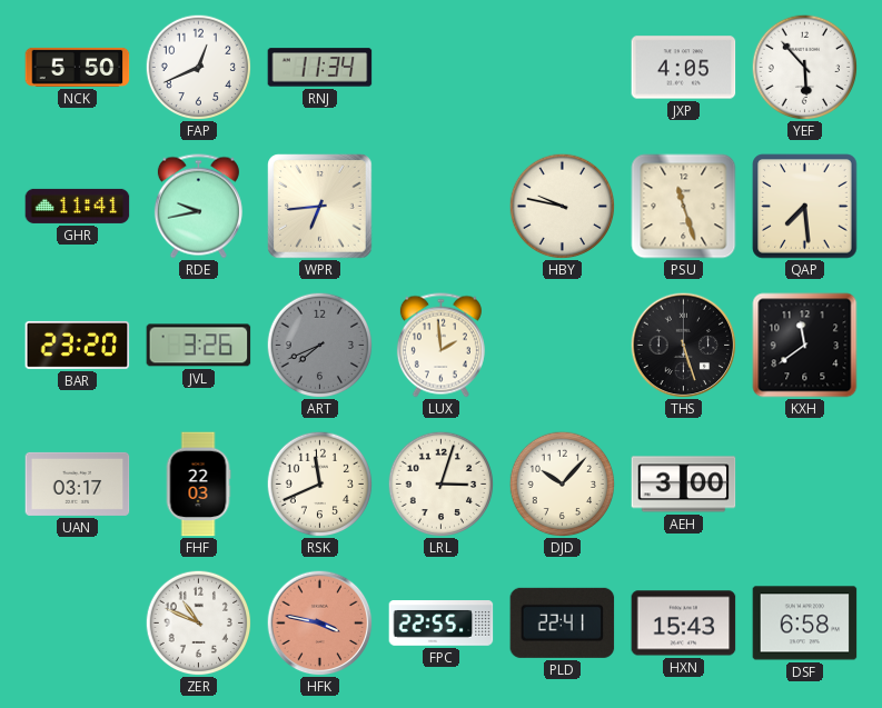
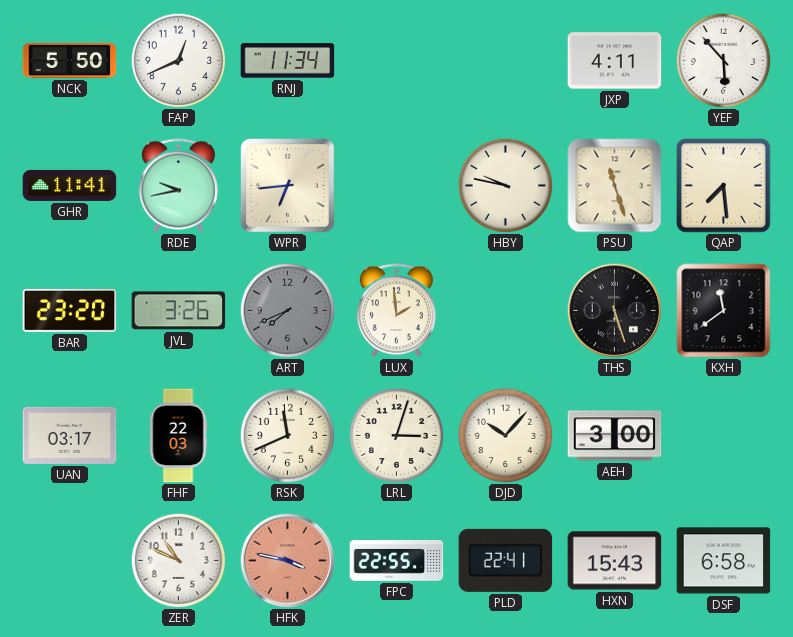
JXP: 4:05 -> 4:11 (615, 61)
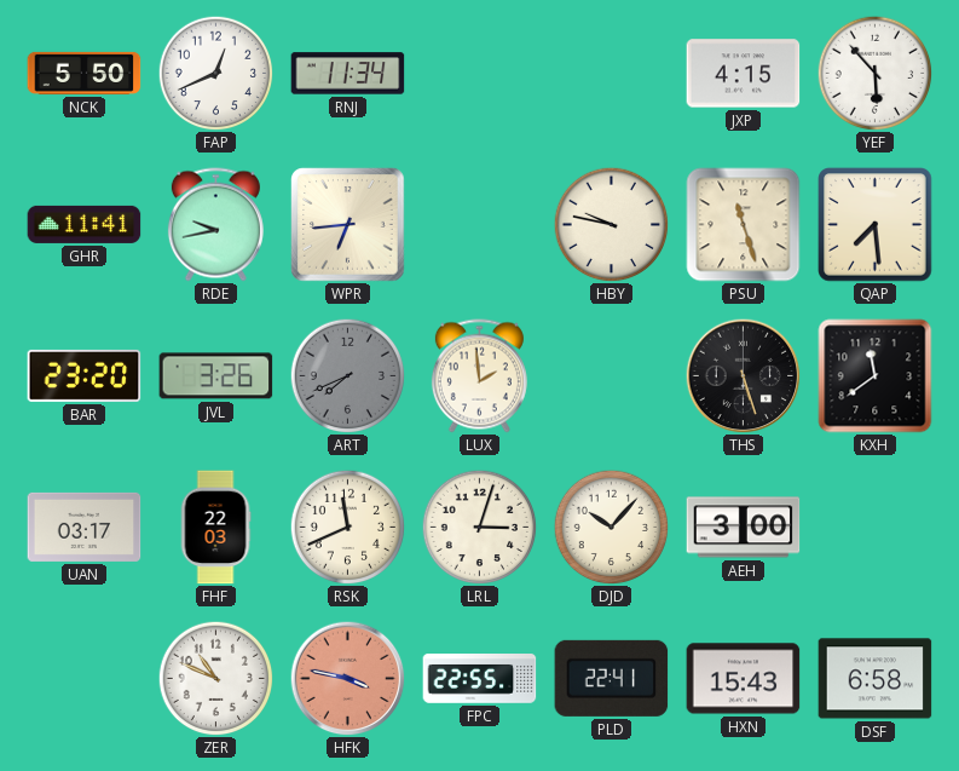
JXP: 4:11 -> 4:15 (744, 74)
